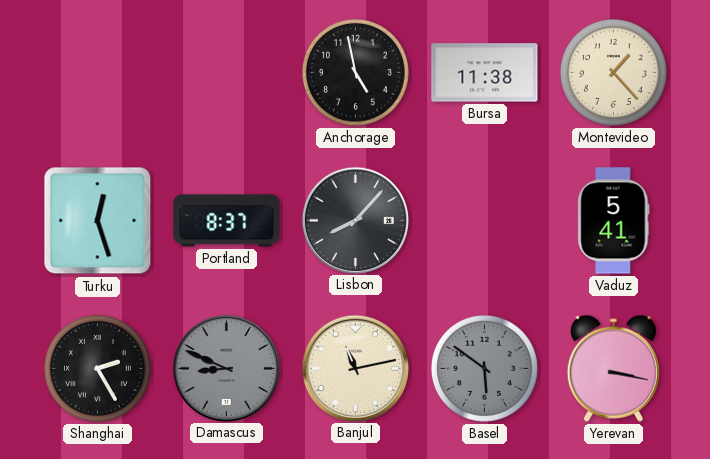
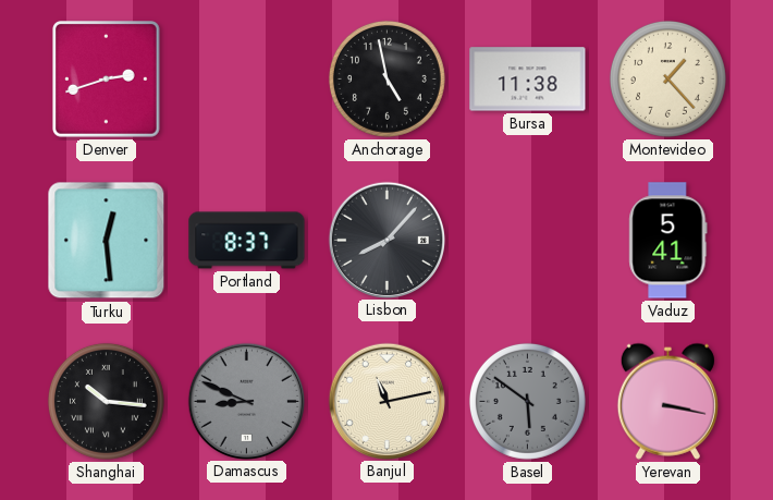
Denver: none -> 2:42 (107, 80)
Turku: 12:27 -> 12:29 (107, 241)
Shanghai: 2:25 -> 10:16 (106, 401)
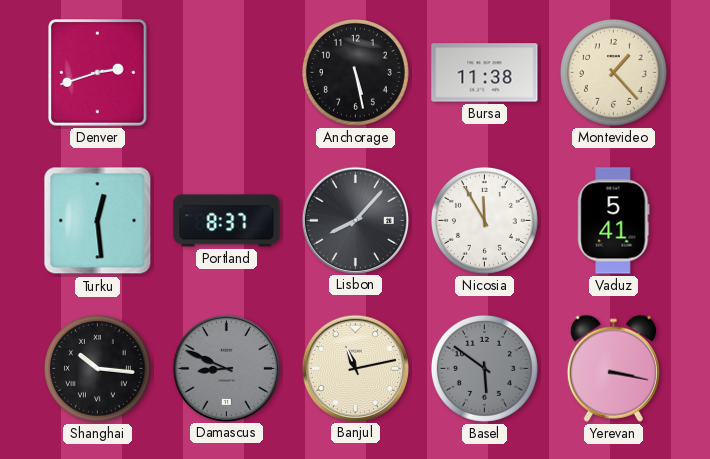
Anchorage: 4:58 -> 5:28 (355, 72)
Nicosia: none -> 11:55 (484, 220)
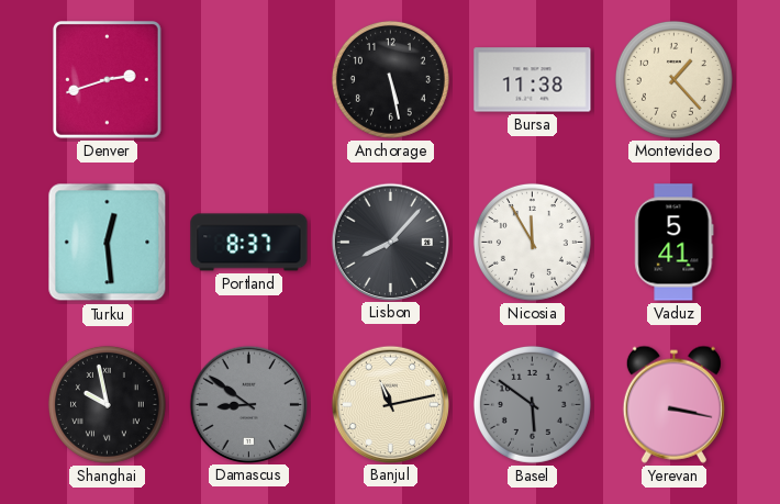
Shanghai: 10:16 -> 9:58 (107, 404)
Damascus: 8:49 -> 8:51 (248, 404)
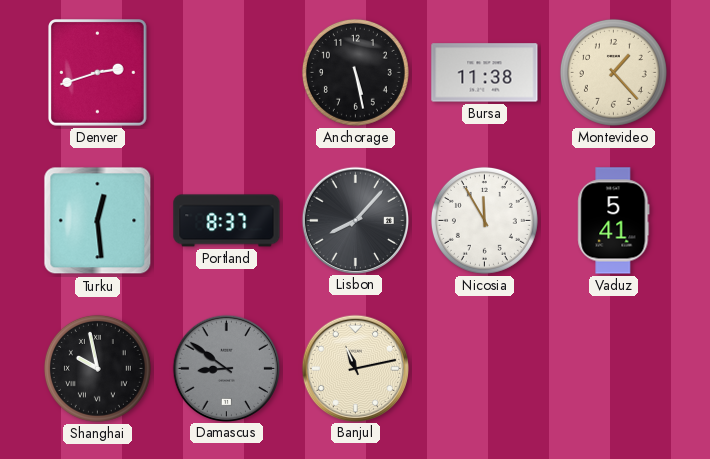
Basel: 5:51 -> none (532, 404)
Yerevan: 3:17 -> none (673, 404)
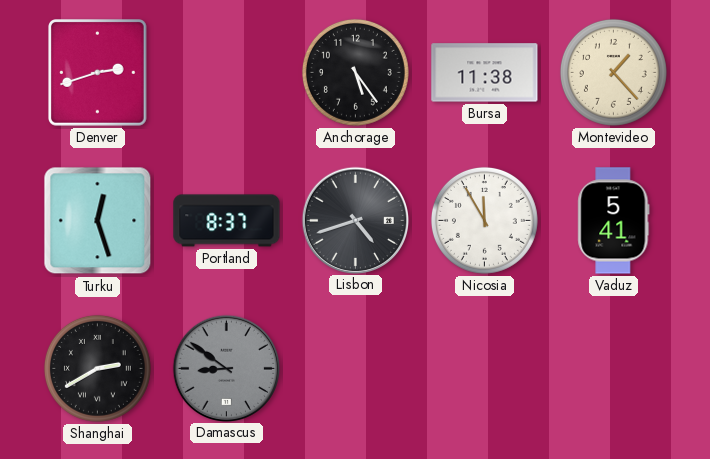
Anchorage: 5:28 -> 5:24 (355, 72)
Turku: 12:29 -> 12:27 (98, 221)
Lisbon: 8:07 -> 4:42 (355, 220)
Shanghai: 9:58 -> 2:40 (97, 368)
Banjul: 11:13 -> none (355, 368)
